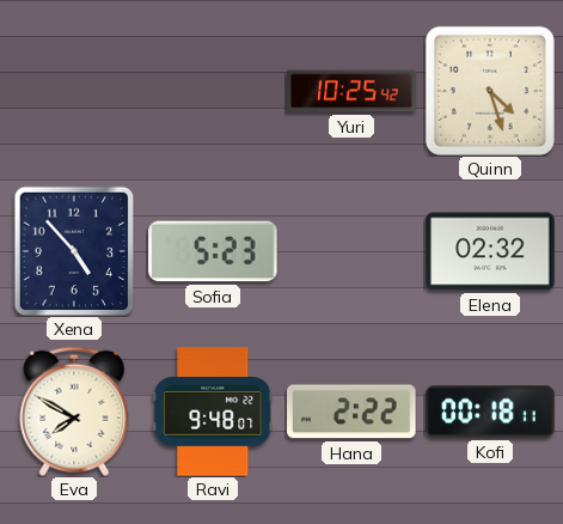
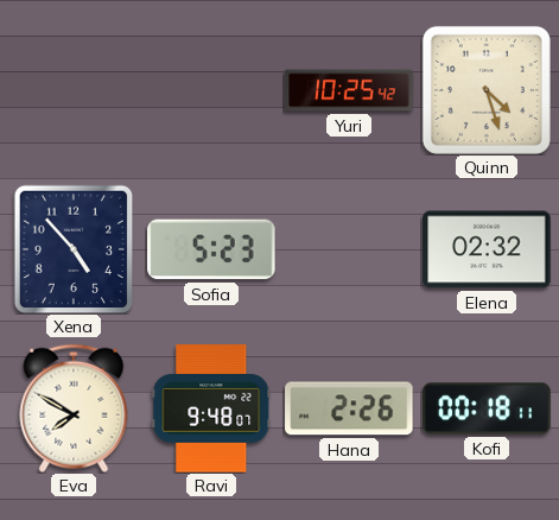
Hana: 2:22 -> 2:26 (349, 408)
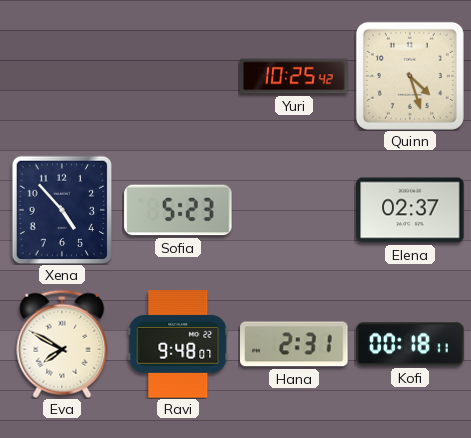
Elena: 02:32 -> 02:37 (410, 210)
Hana: 2:26 -> 2:31 (294, 344)
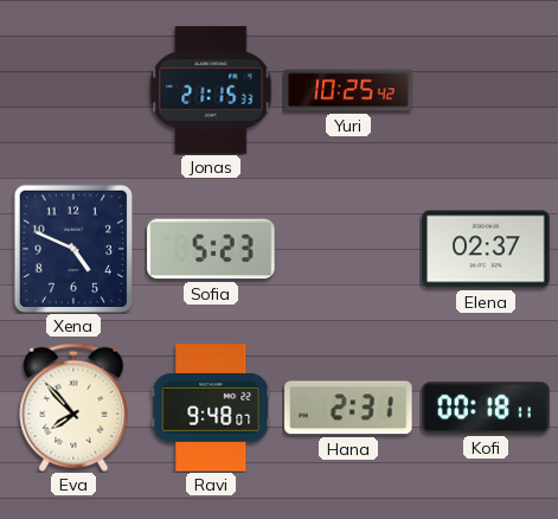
Jonas: none -> 21:15 (211, 90)
Quinn: 4:27 -> none (410, 76)
Xena: 4:53 -> 4:49 (73, 249)
Eva: 7:50 -> 7:53 (73, 408)
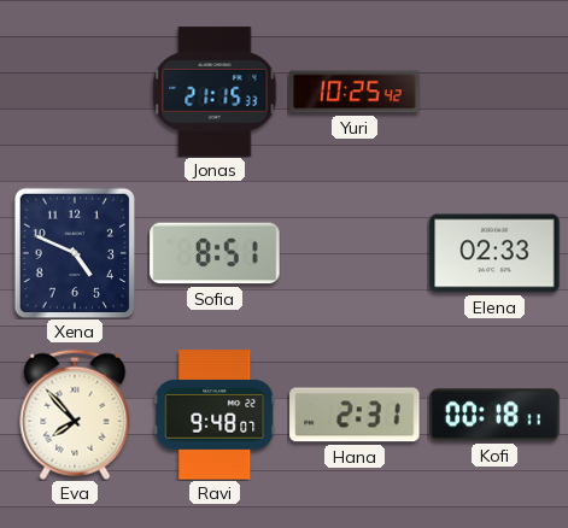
Sofia: 5:23 -> 8:51 (215, 253)
Elena: 02:37 -> 02:33 (494, 253)
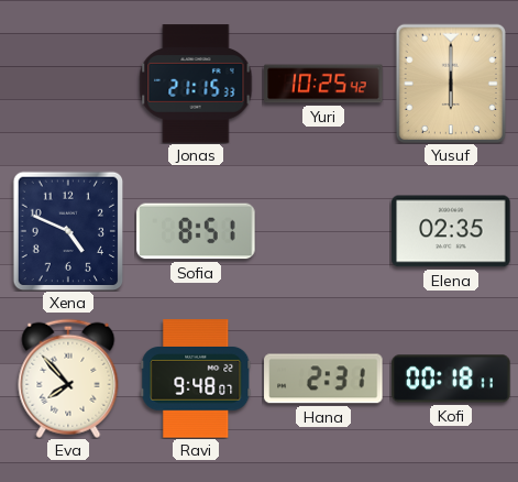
Yusuf: none -> 6:00 (450, 83)
Elena: 02:33 -> 02:35 (451, 231)
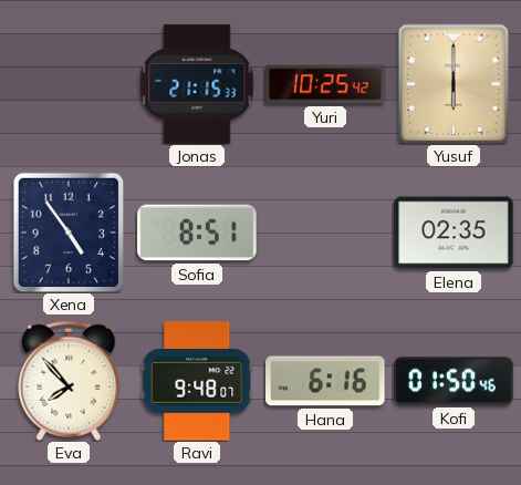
Xena: 4:49 -> 4:54 (69, 233)
Hana: 2:31 -> 6:16 (325, 381)
Kofi: 00:18 -> 01:50 (454, 381)
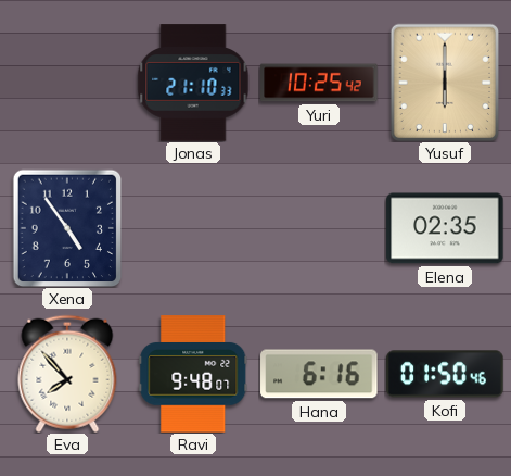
Jonas: 21:15 -> 21:10 (193, 83)
Sofia: 8:51 -> none (197, 233)
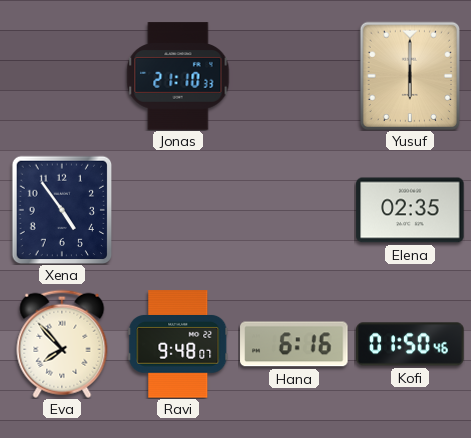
Yuri: 10:25 -> none (319, 83)
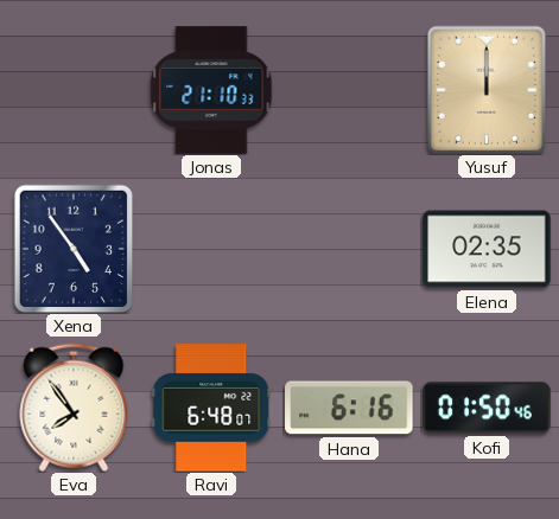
Yusuf: 6:00 -> 12:00 (485, 89)
Eva: 7:53 -> 7:54 (74, 408)
Ravi: 9:48 -> 6:48 (211, 408)
